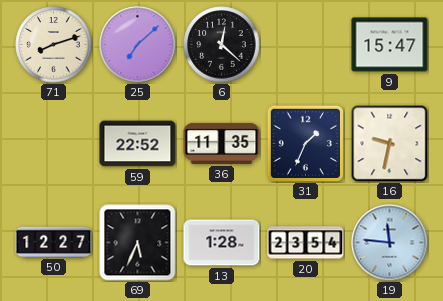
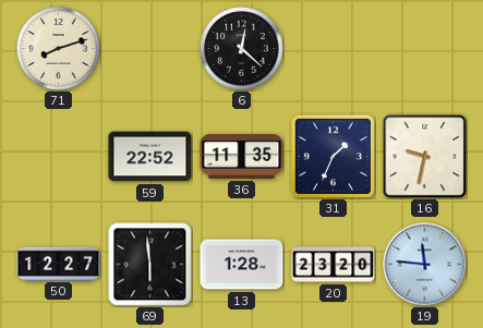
25: 7:08 -> none (138, 45)
9: 15:47 -> none (390, 45)
69: 5:34 -> 5:59 (150, 265)
20: 23:54 -> 23:20 (334, 265)
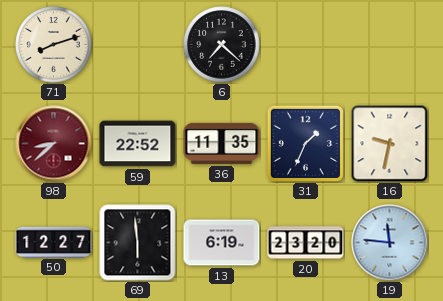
6: 12:22 -> 7:22 (222, 45)
98: none -> 8:38 (54, 144)
13: 1:28 -> 6:19 (222, 243)
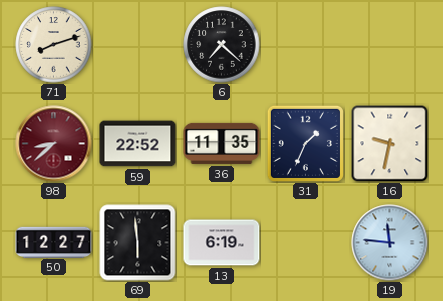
20: 23:20 -> none (306, 243)
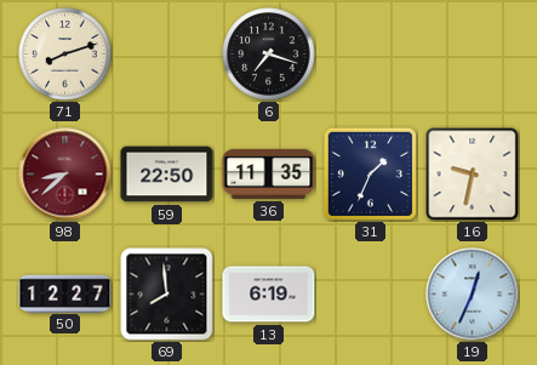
6: 7:22 -> 7:18 (269, 55)
59: 22:52 -> 22:50 (167, 175)
69: 5:59 -> 7:59 (167, 295)
19: 11:46 -> 12:34 (473, 295)
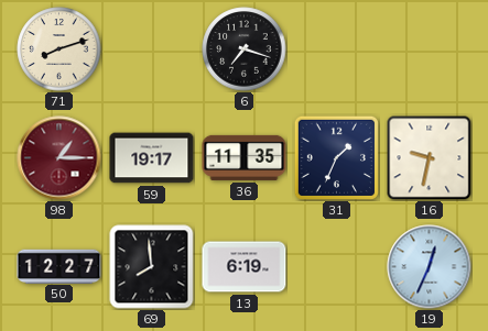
98: 8:38 -> 1:15 (59, 158)
59: 22:50 -> 19:17 (152, 158)
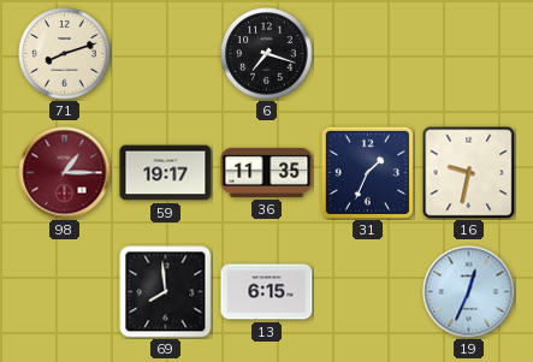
50: 12:27 -> none (59, 266)
13: 6:19 -> 6:15 (267, 292)
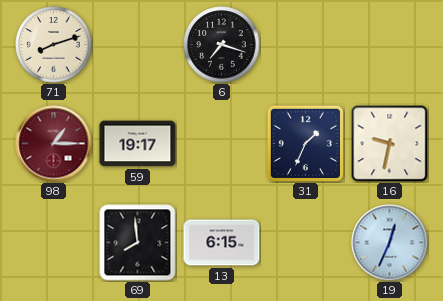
36: 11:35 -> none (267, 172)
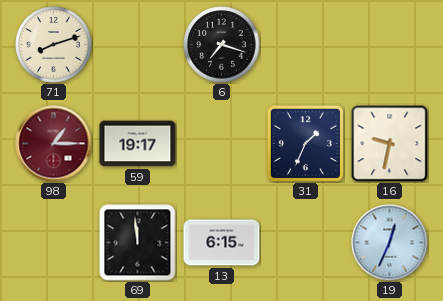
69: 7:59 -> 11:59 (138, 243)
